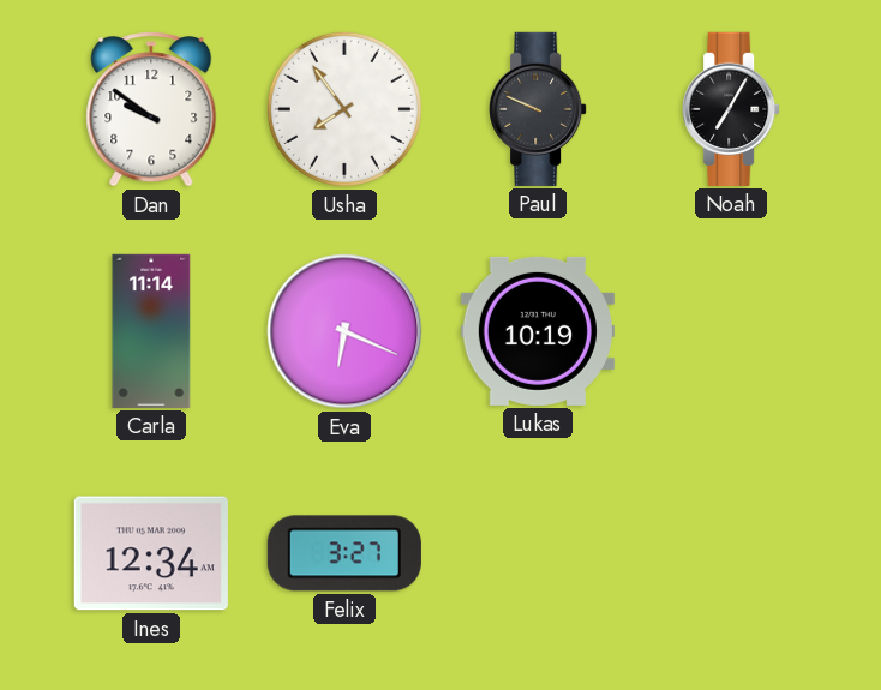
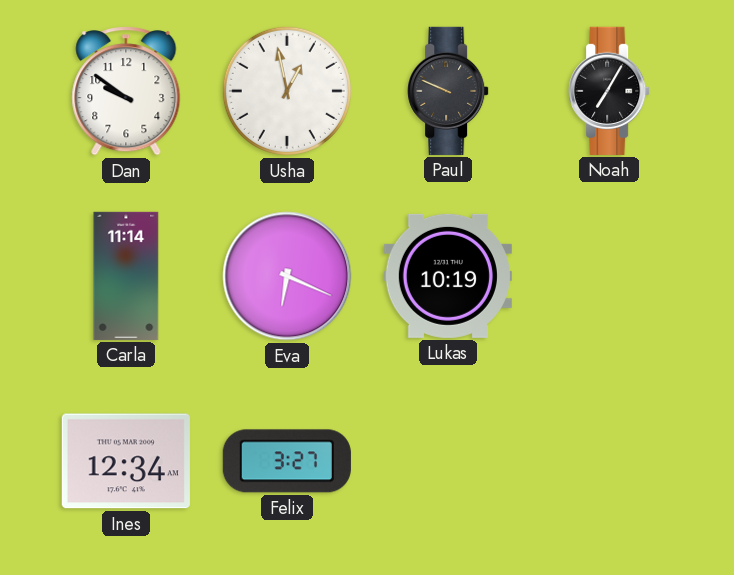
Usha: 7:54 -> 12:58 (287, 91)
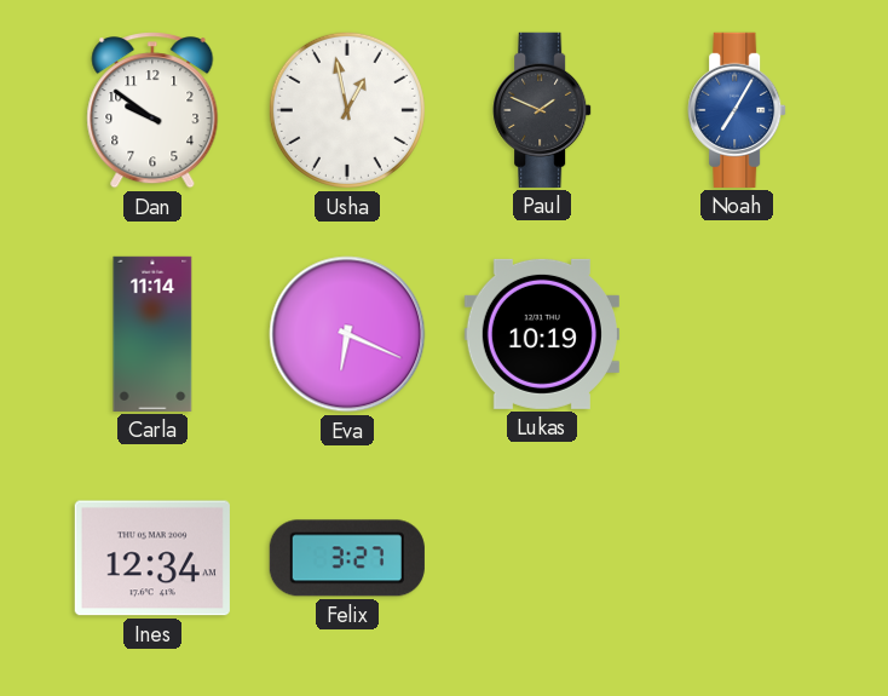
Paul: 9:49 -> 1:49 (542, 110)
Noah dial: black -> blue (737, 110)
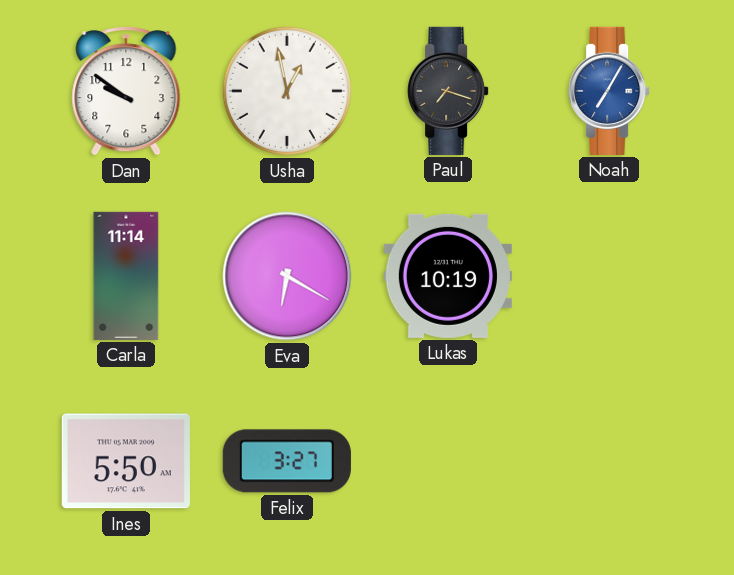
Paul: 1:49 -> 7:18 (448, 91)
Eva: 6:19 -> 6:20 (287, 276)
Ines: 12:34 -> 5:50 (126, 461)
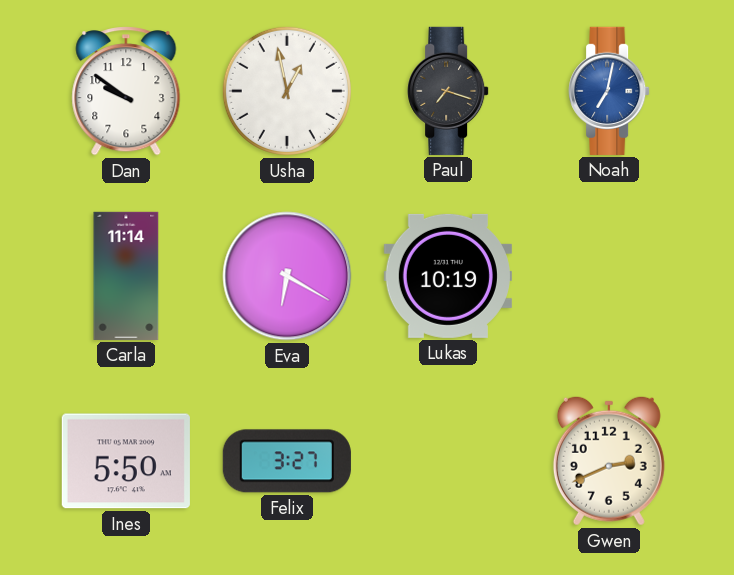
Noah: 7:05 -> 7:02 (609, 91)
Gwen: none -> 2:41 (609, 461)
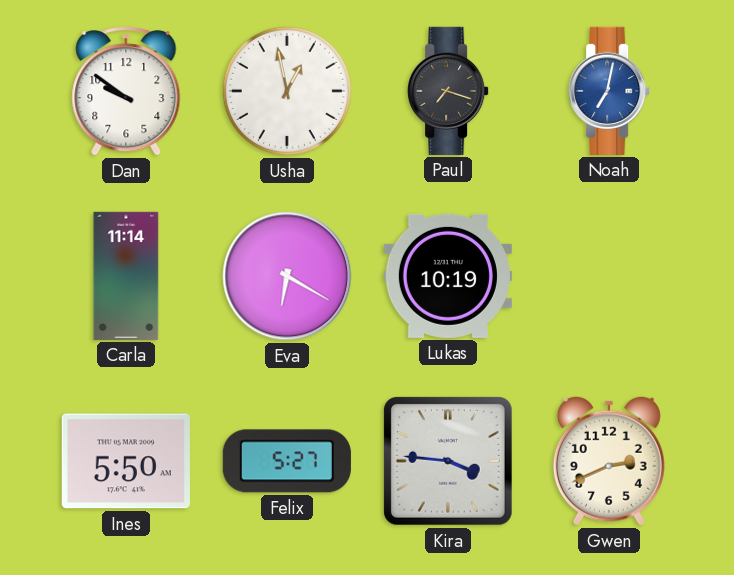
Felix: 3:27 -> 5:27 (287, 461)
Kira: none -> 3:46 (448, 461)
